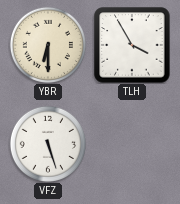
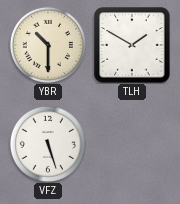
YBR: 6:30 -> 10:30 (48, 45)
TLH: 3:55 -> 1:50 (132, 45)
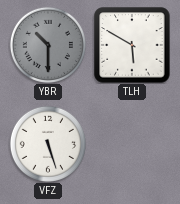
YBR dial: cream -> grey (48, 45)
TLH: 1:50 -> 5:50 (132, 45)
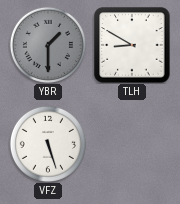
YBR: 10:30 -> 1:30 (48, 45)
TLH: 5:50 -> 8:50 (132, 45)
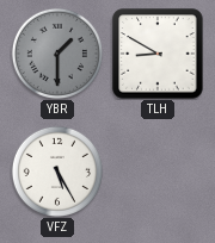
VFZ: 5:27 -> 5:25 (57, 172)
